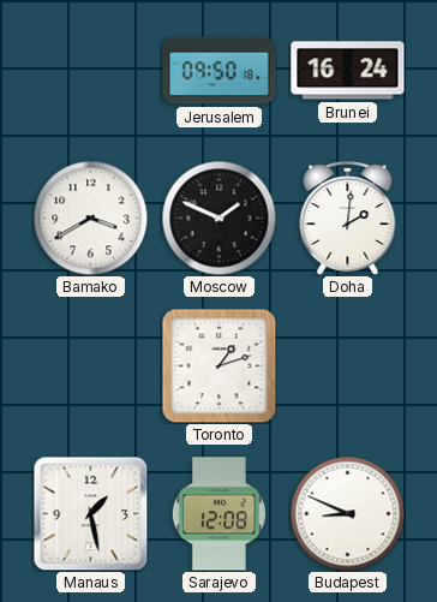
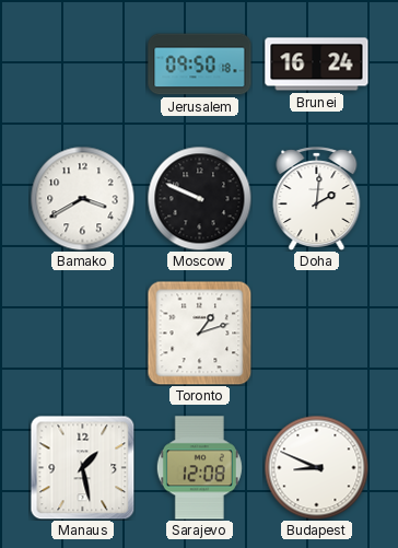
Moscow: 1:49 -> 9:49 (199, 198)
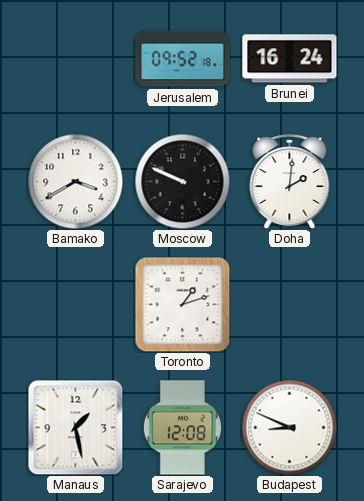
Jerusalem: 09:50 -> 09:52 (183, 59)
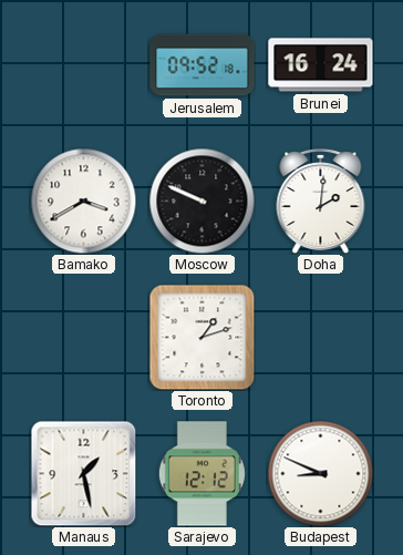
Sarajevo: 12:08 -> 12:12 (201, 474)
